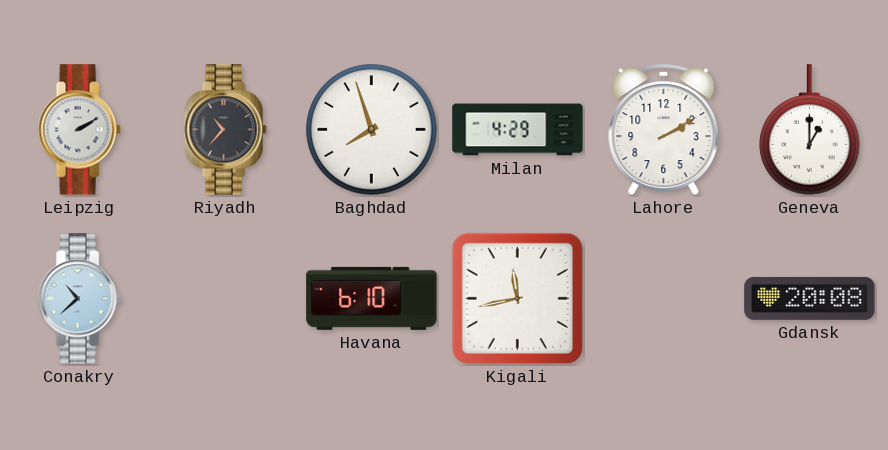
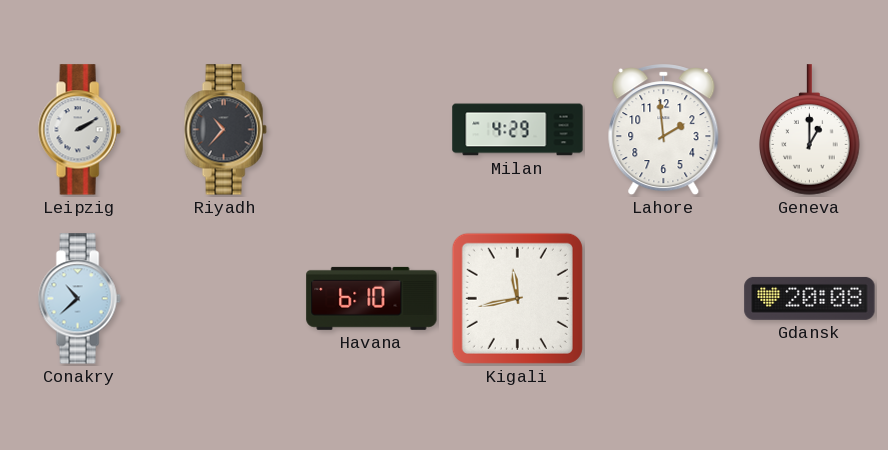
Baghdad: 7:57 -> none (372, 130)
Lahore: 2:10 -> 1:59 (664, 130)
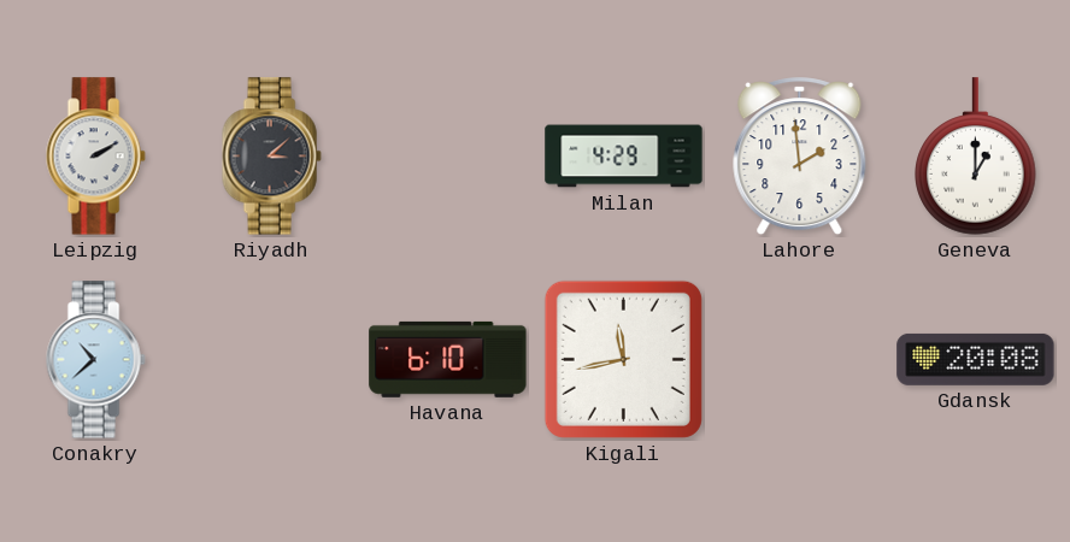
Riyadh: 10:37 -> 3:08 (271, 157)
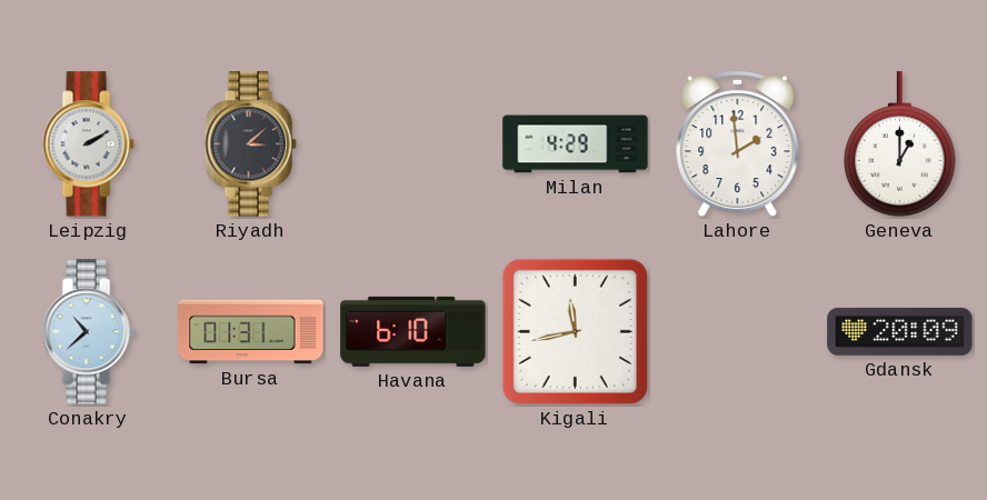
Bursa: none -> 01:31 (251, 332)
Gdansk: 20:08 -> 20:09 (900, 331)
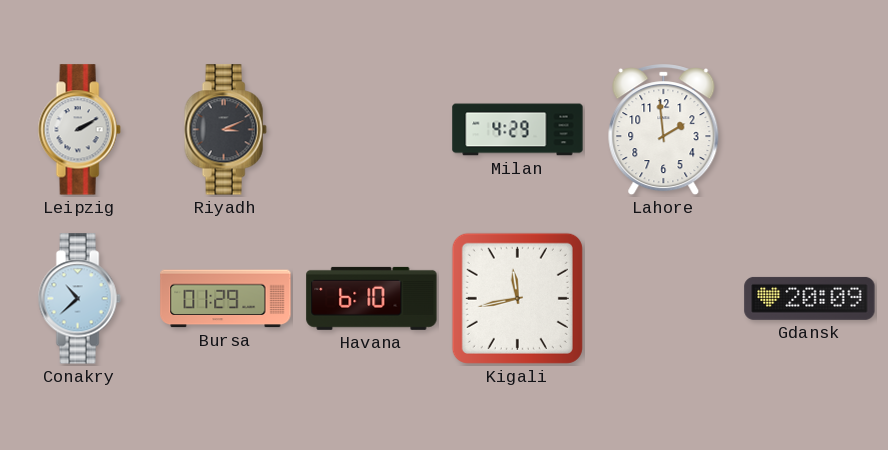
Riyadh: 3:08 -> 3:11 (225, 130)
Geneva: 1:00 -> none (900, 144)
Bursa: 01:31 -> 01:29 (226, 299)
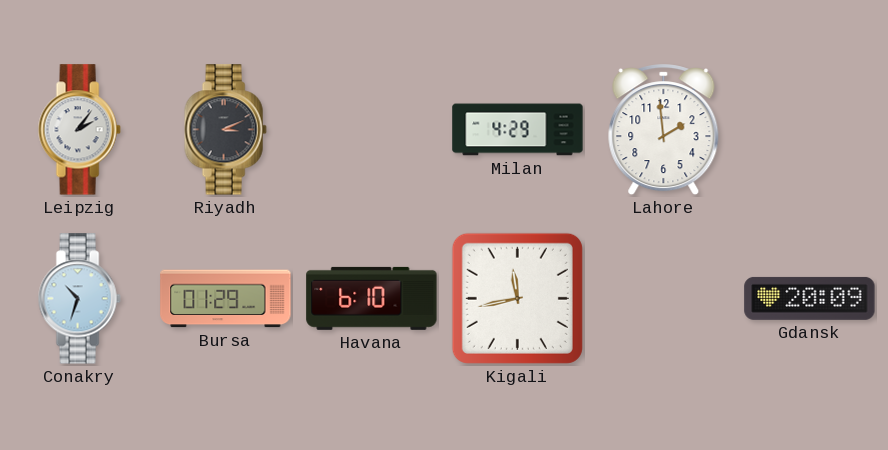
Leipzig: 2:10 -> 2:06 (79, 130)
Conakry: 10:38 -> 10:33 (79, 299)
